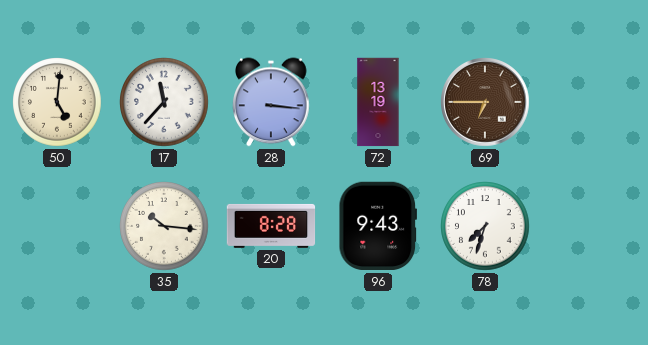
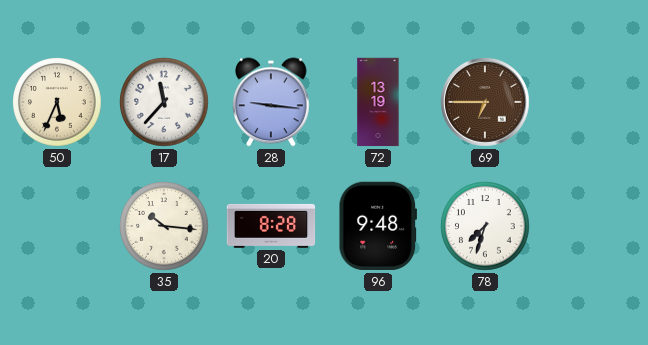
50: 5:01 -> 5:34 (57, 102)
28: 3:16 -> 9:16 (271, 102)
96: 9:43 -> 9:48 (377, 226)
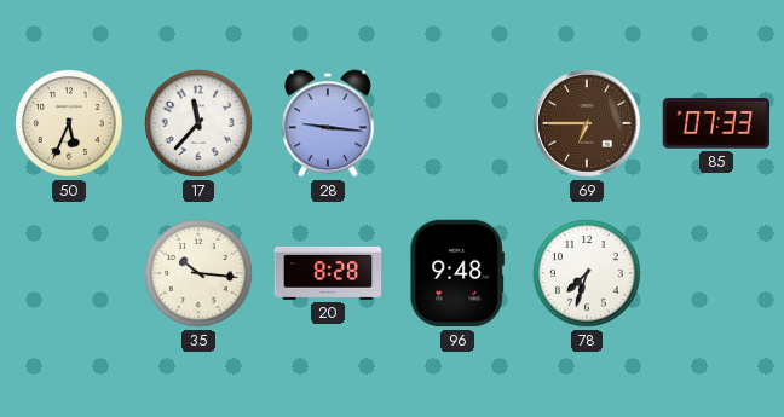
72: 13:19 -> none (378, 102)
85: none -> 07:33 (715, 123)
